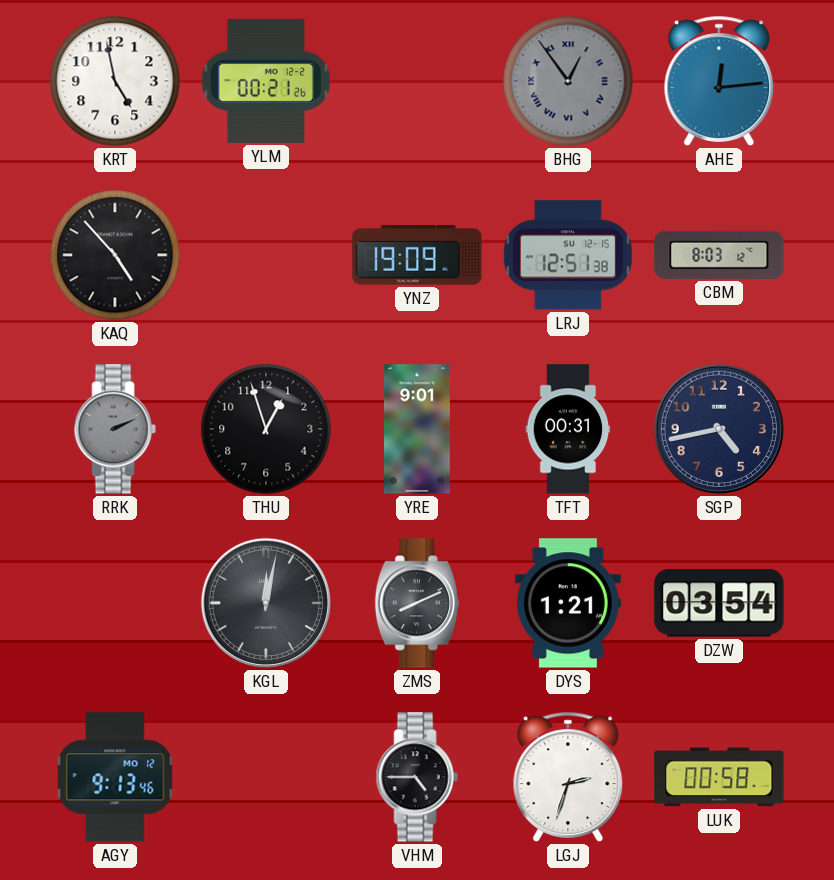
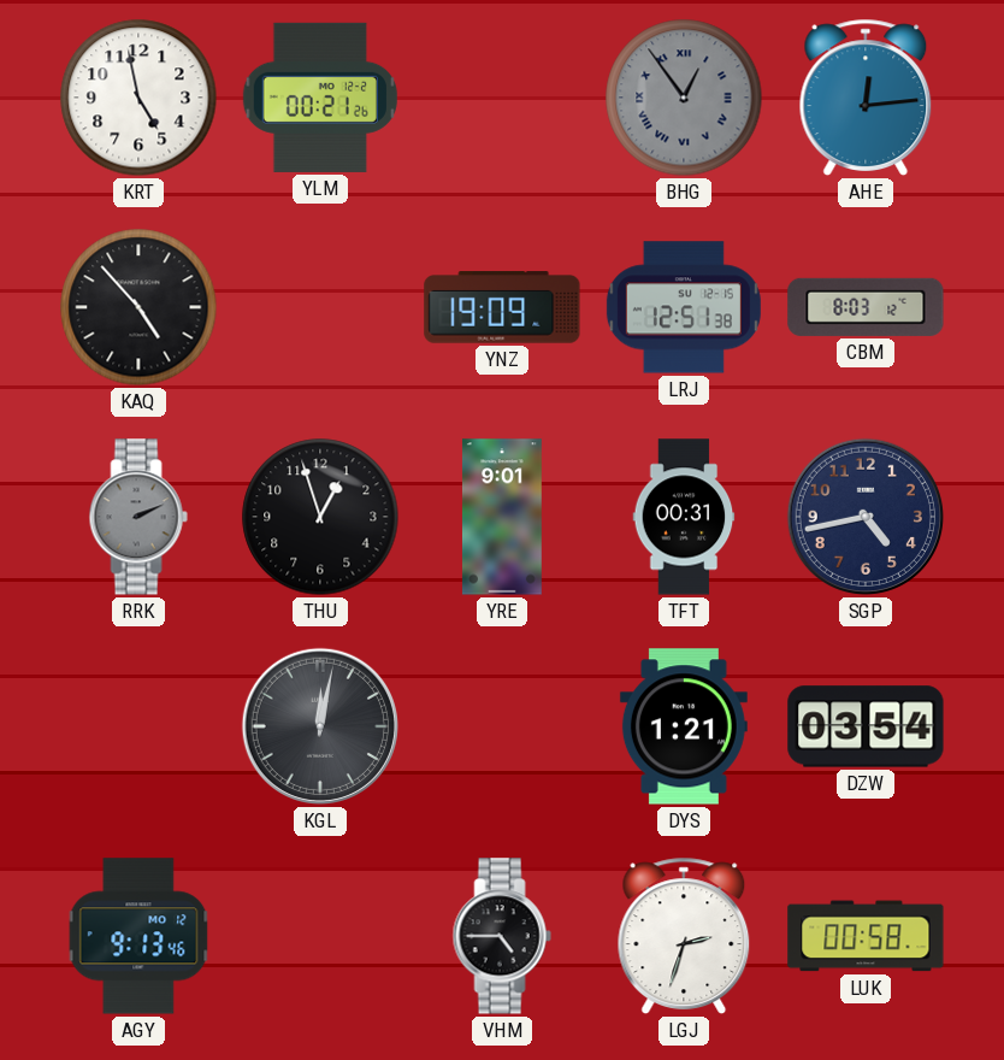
ZMS: 8:11 -> none (417, 603)
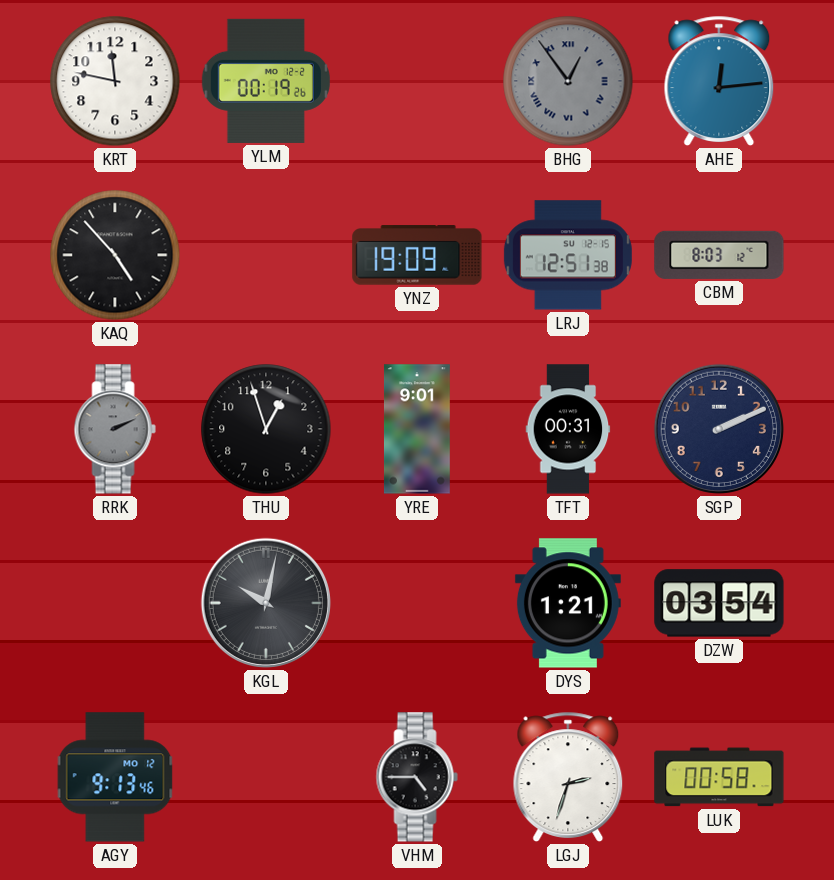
KRT: 4:58 -> 11:47 (115, 81)
YLM: 00:21 -> 00:19 (266, 81)
SGP: 4:43 -> 2:11 (719, 429)
KGL: 12:02 -> 10:02 (266, 603)
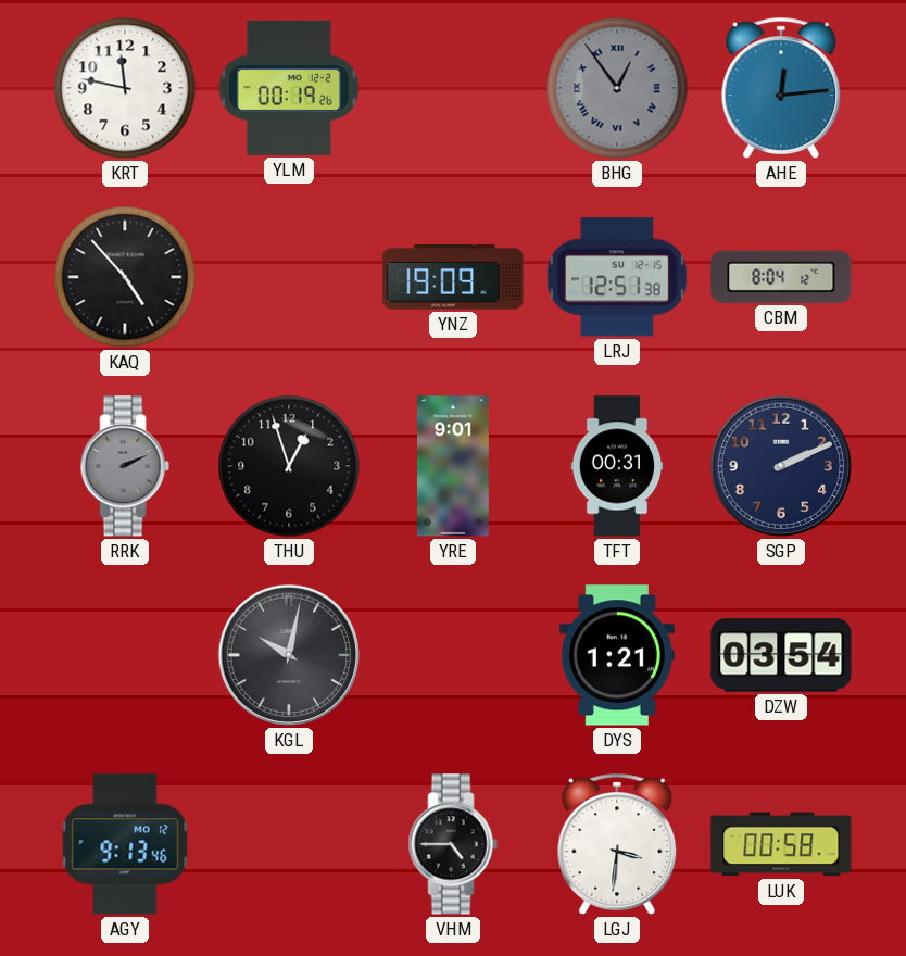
CBM: 8:03 -> 8:04 (781, 277)
LGJ: 2:33 -> 3:31 (617, 844)
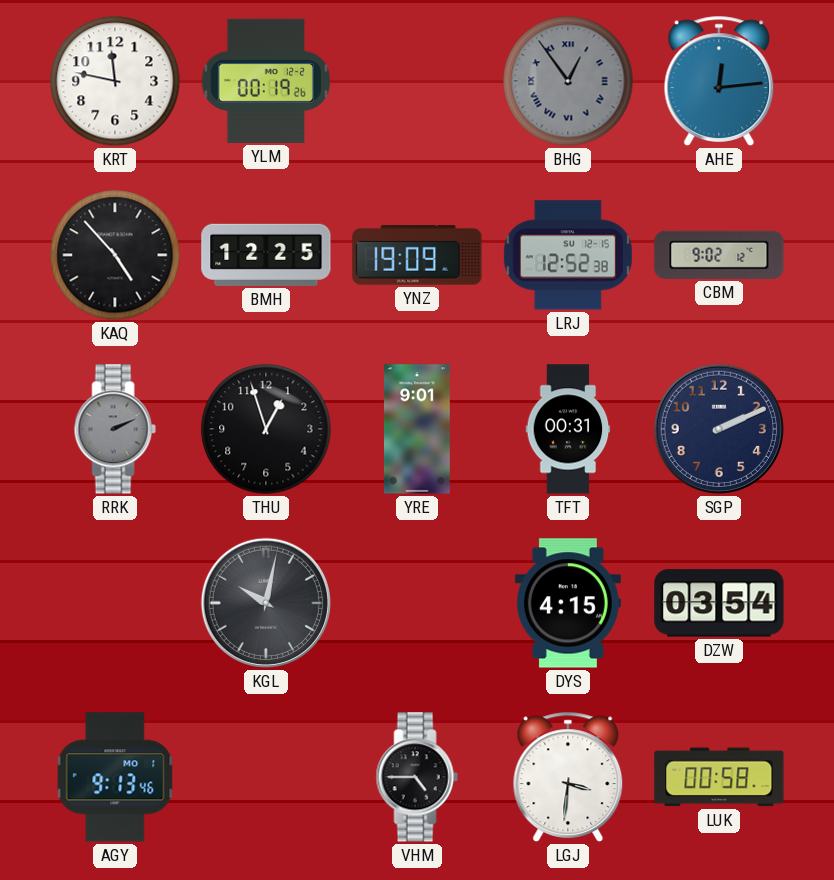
BMH: none -> 12:25 (266, 255)
LRJ: 12:51 -> 12:52 (568, 255)
CBM: 8:04 -> 9:02 (719, 255)
DYS: 1:21 -> 4:15 (568, 603)
AGY date: MO 12 -> MO 1 (115, 777)
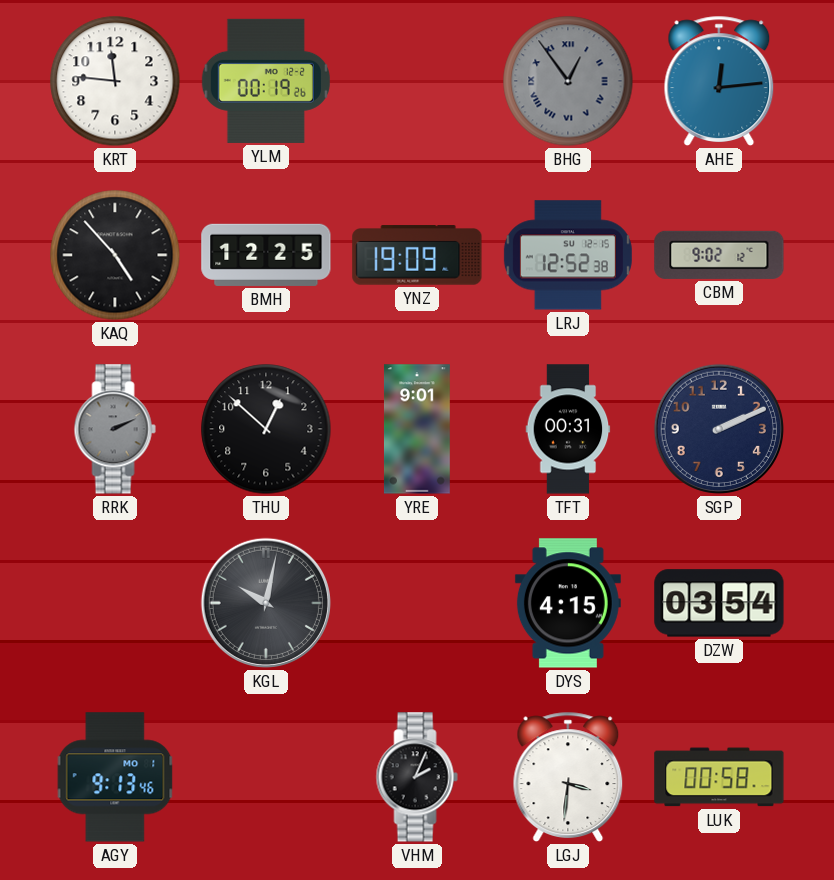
KRT: 11:47 -> 11:46 (115, 81)
THU: 12:57 -> 12:52 (266, 429)
VHM: 4:45 -> 2:04 (417, 777)
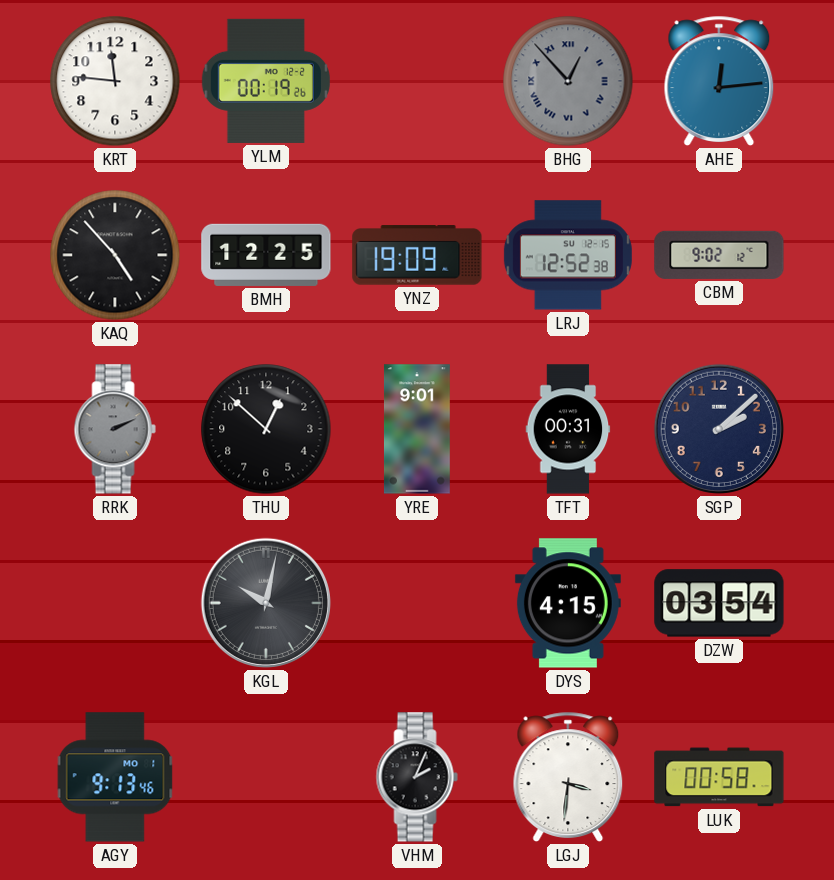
BHG: 12:54 -> 12:53 (568, 81)
SGP: 2:11 -> 2:08 (719, 429)
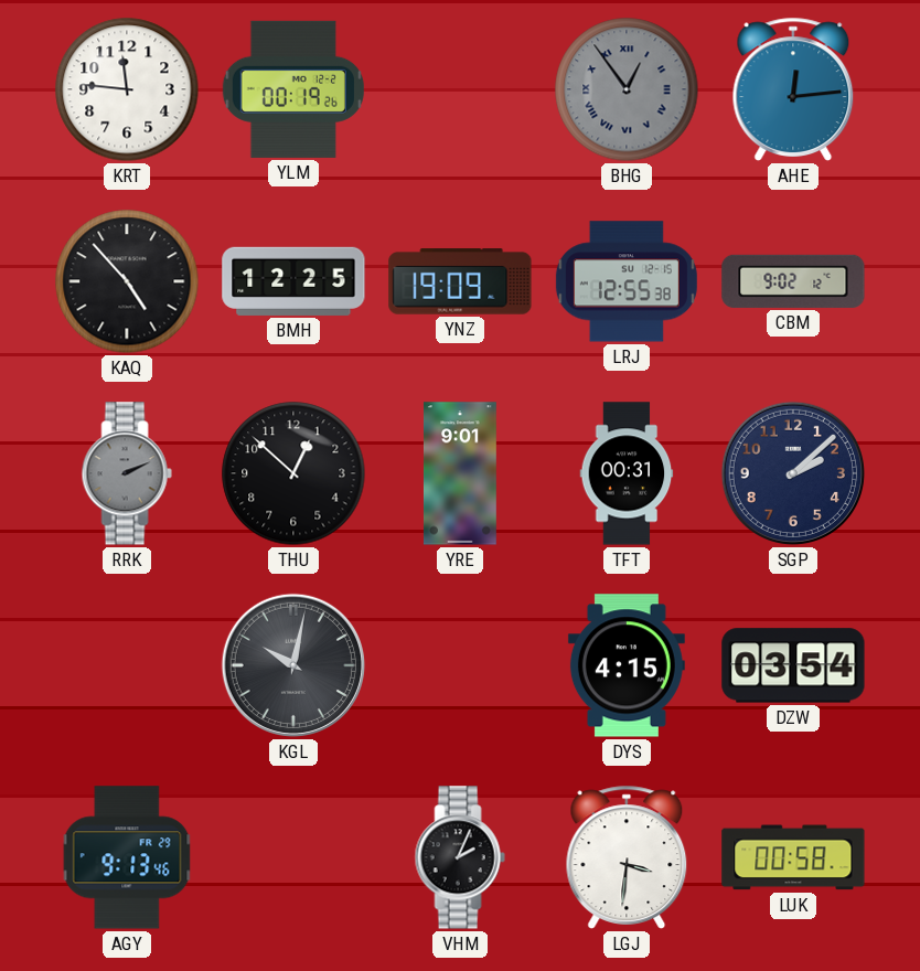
BHG: 12:53 -> 12:54 (627, 89)
LRJ: 12:52 -> 12:55 (627, 281)
AGY date: MO 1 -> FR 29 (127, 857)
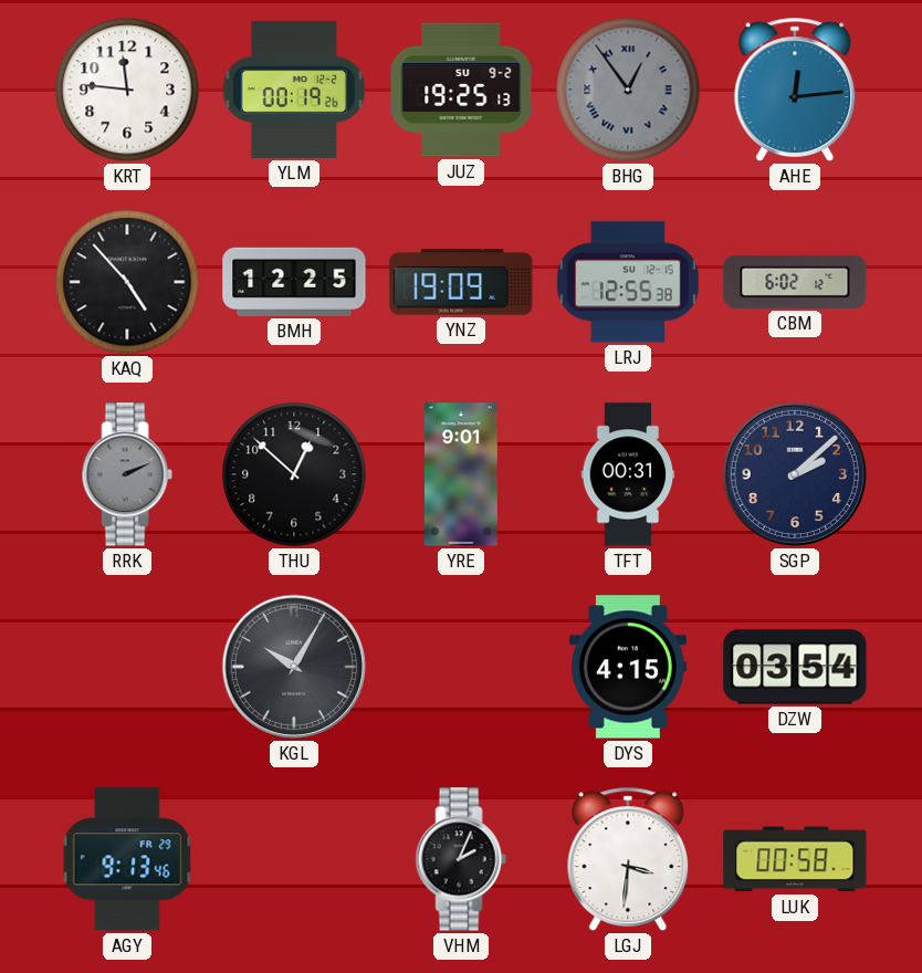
JUZ: none -> 19:25 (461, 90)
CBM: 9:02 -> 6:02 (795, 282)
KGL: 10:02 -> 10:05 (294, 667)
